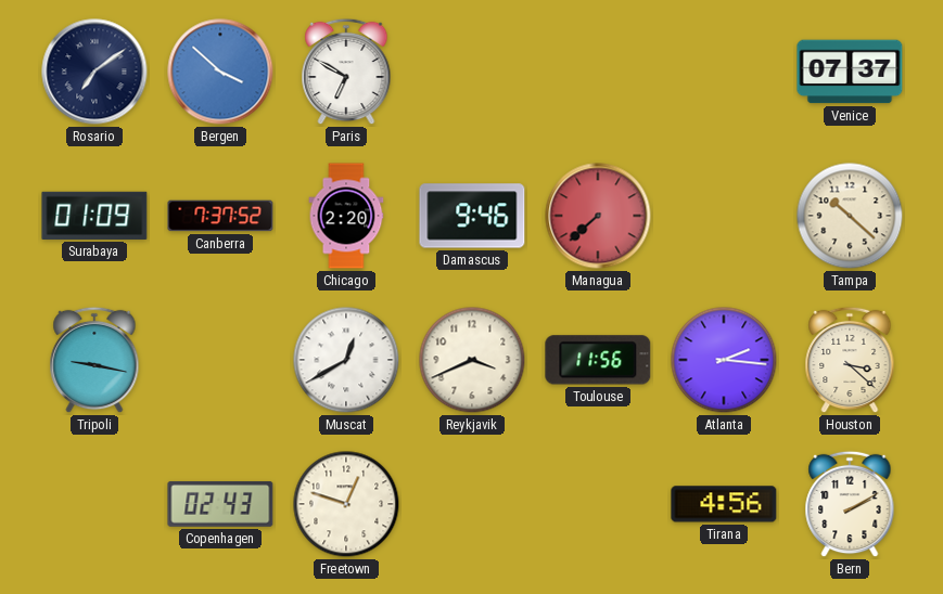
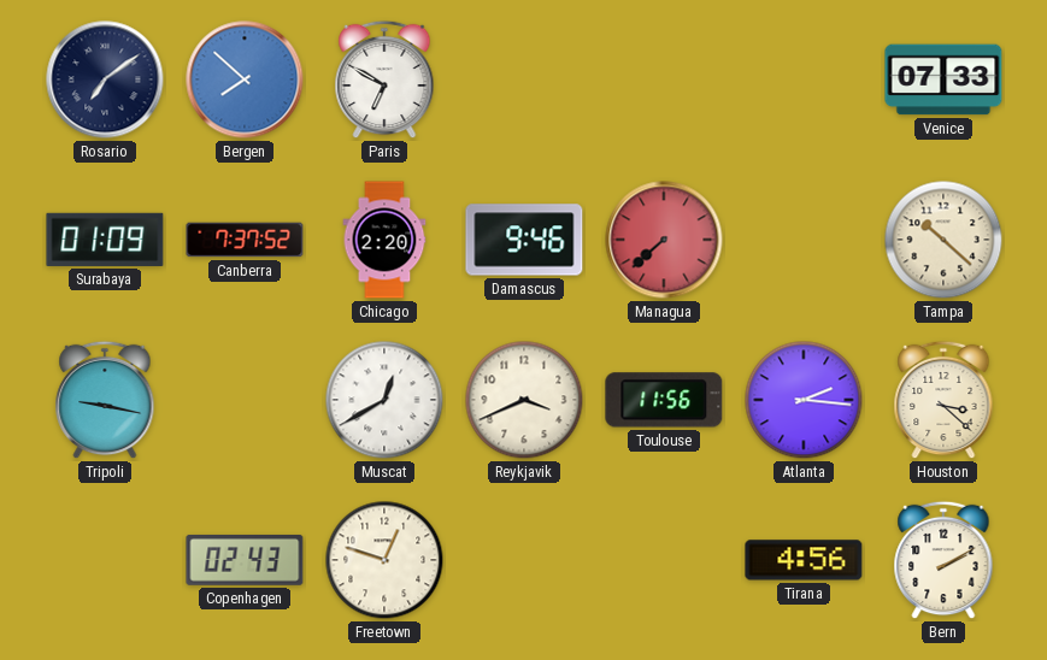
Bergen: 3:52 -> 7:52 (245, 79)
Venice: 07:37 -> 07:33 (943, 79)
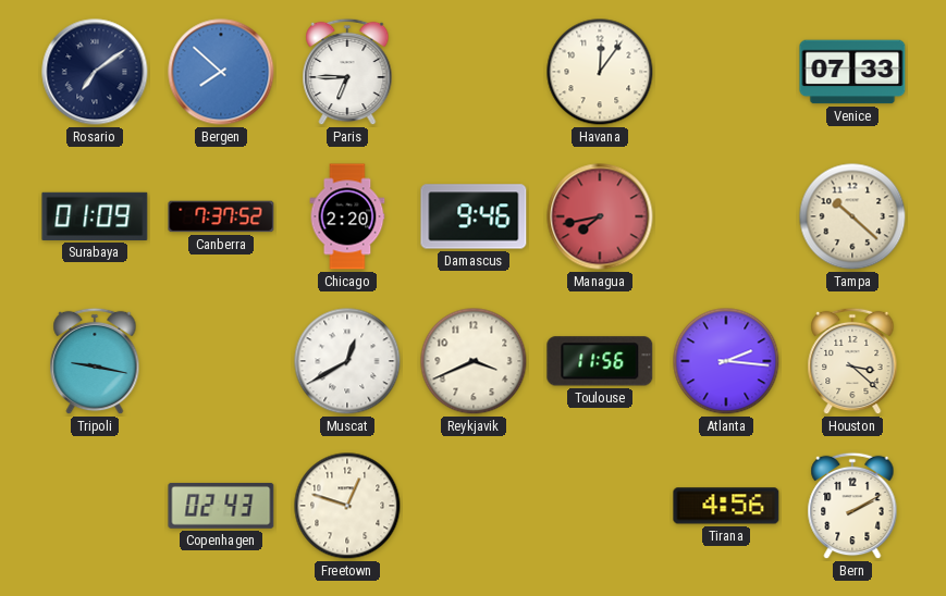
Paris: 6:50 -> 6:45 (347, 72)
Havana: none -> 12:06 (600, 72)
Managua: 7:38 -> 7:43 (600, 216)
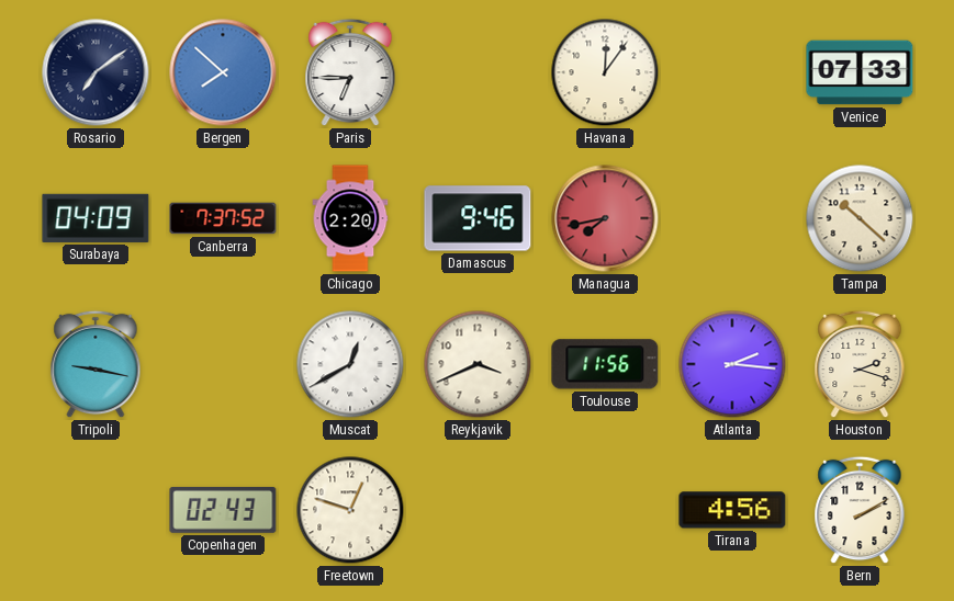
Surabaya: 01:09 -> 04:09 (96, 218)
Houston: 3:22 -> 2:18 (860, 364)
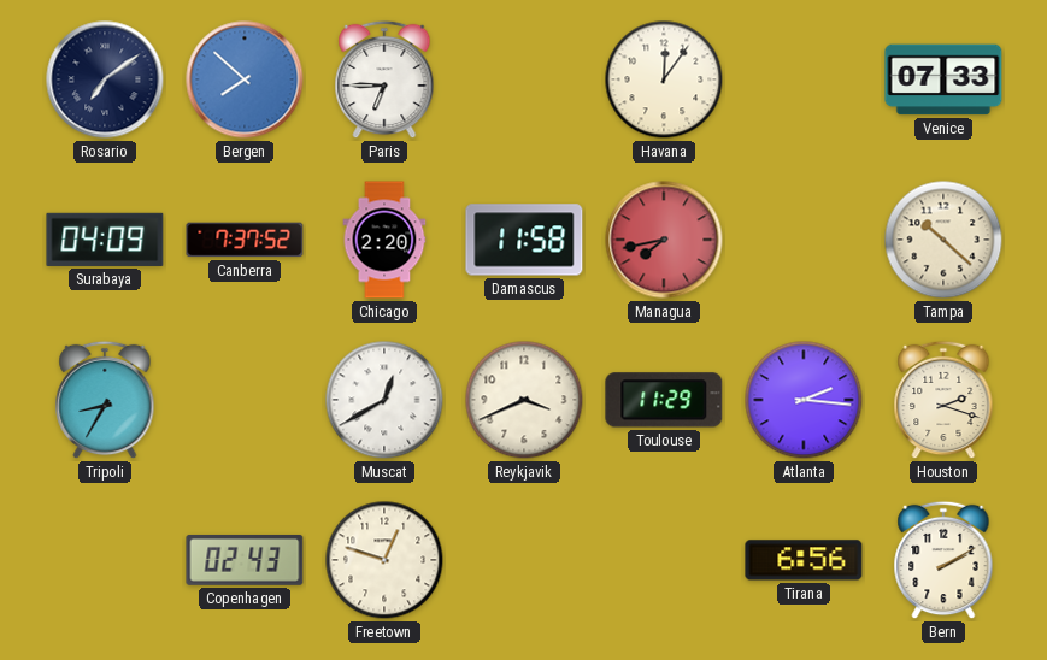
Damascus: 9:46 -> 11:58 (524, 240)
Tripoli: 9:17 -> 8:35 (105, 400)
Toulouse: 11:56 -> 11:29 (664, 400)
Tirana: 4:56 -> 6:56 (804, 560)
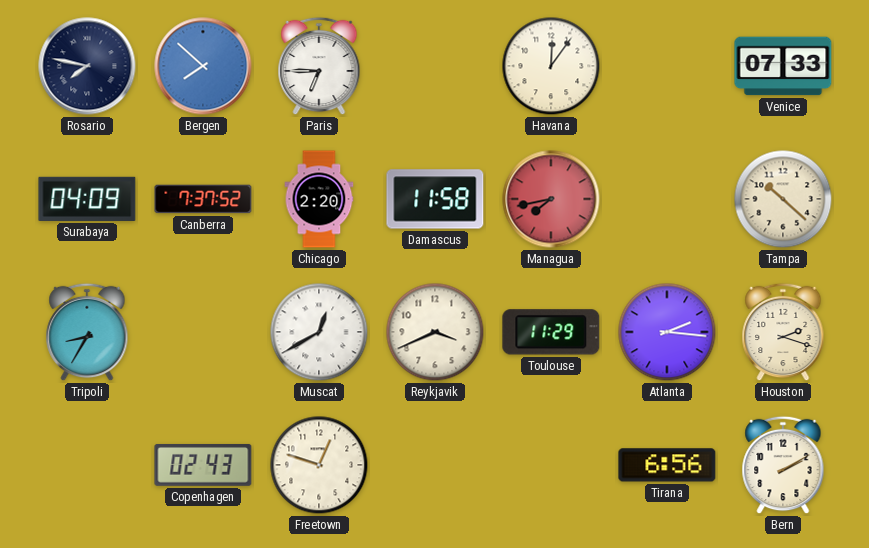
Rosario: 7:09 -> 7:47 (87, 66)
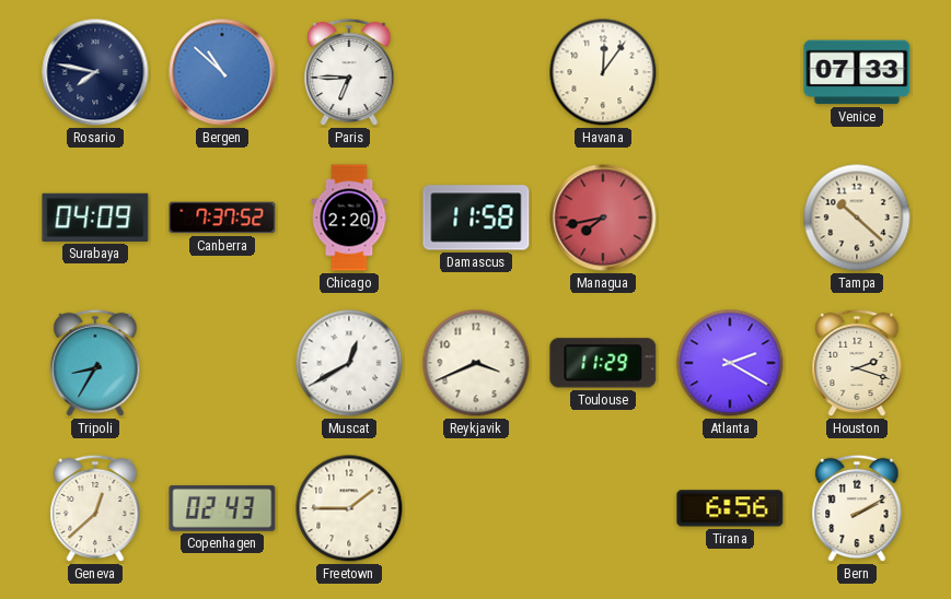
Bergen: 7:52 -> 10:52 (222, 72)
Atlanta: 2:16 -> 2:20 (730, 363)
Geneva: none -> 12:38 (95, 508)
Freetown: 12:48 -> 1:45 (349, 508)
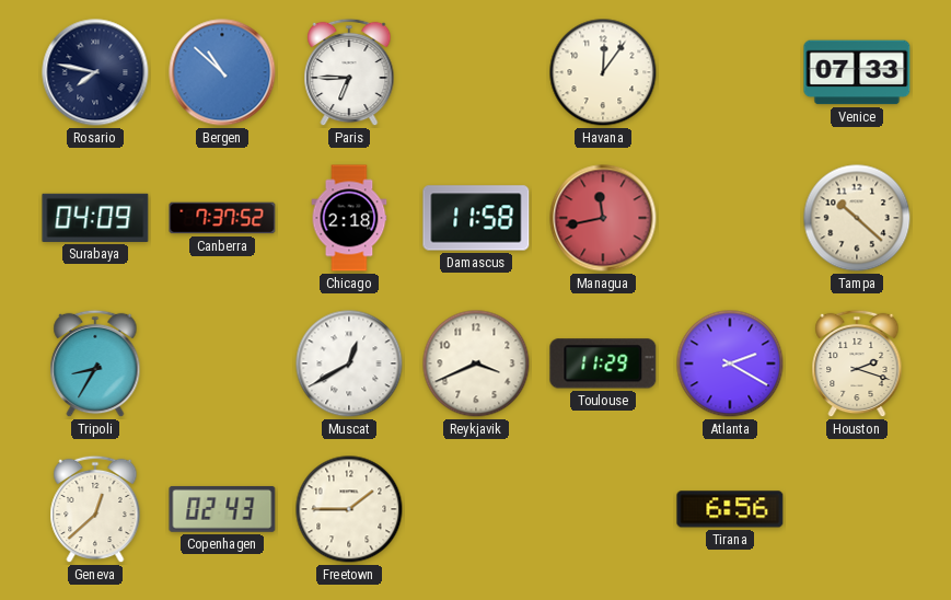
Chicago: 2:20 -> 2:18 (349, 218)
Managua: 7:43 -> 11:43 (603, 218)
Bern: 2:10 -> none (857, 508)
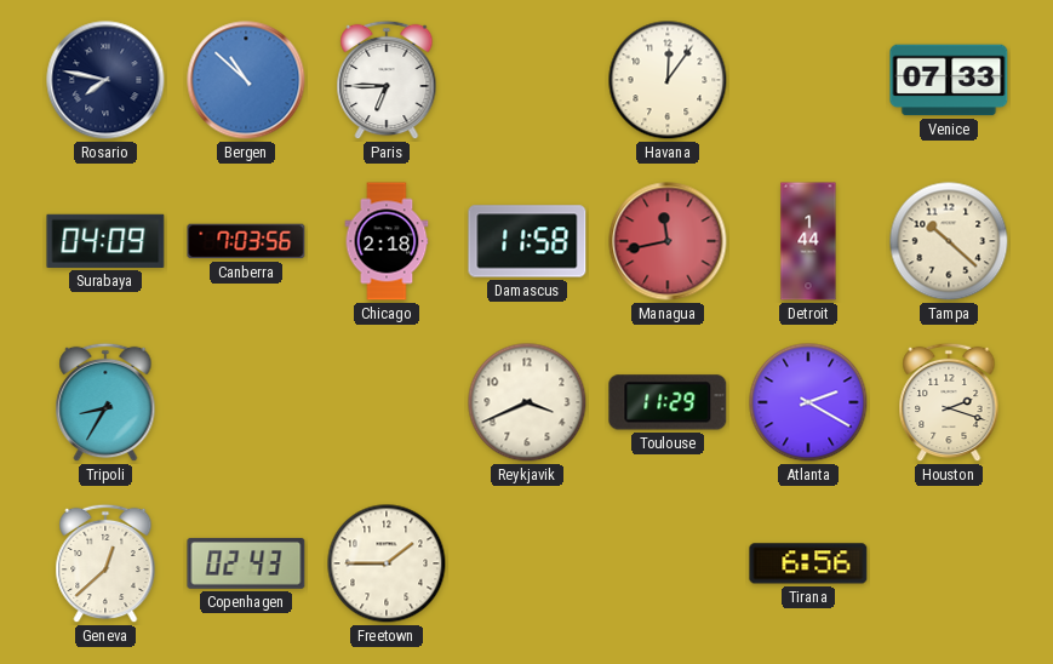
Canberra: 7:37 -> 7:03 (246, 241)
Detroit: none -> 1:44 (808, 241)
Muscat: 12:40 -> none (349, 364)
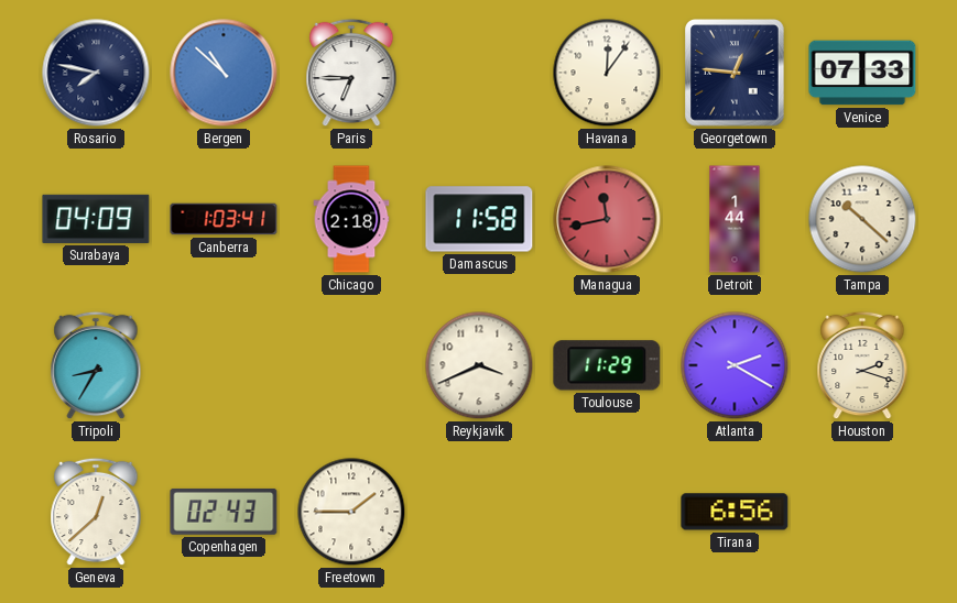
Georgetown: none -> 12:46 (735, 73)
Canberra: 7:03 -> 1:03 (224, 219)
